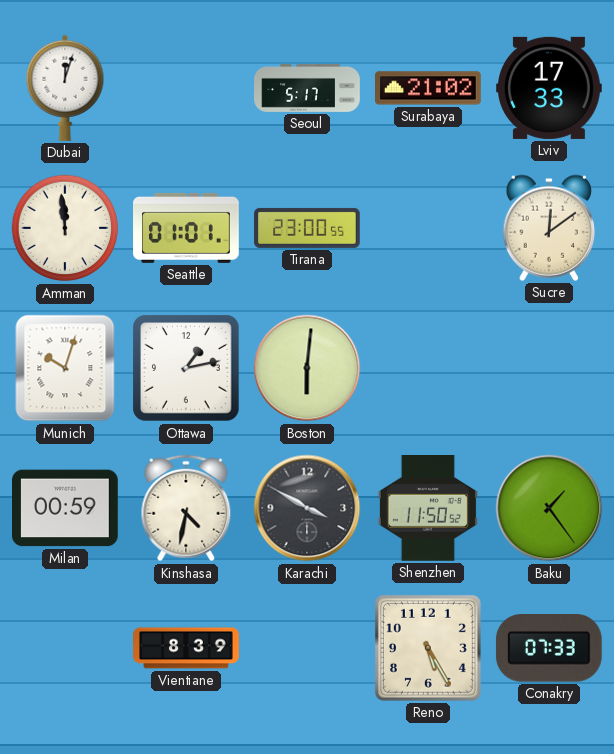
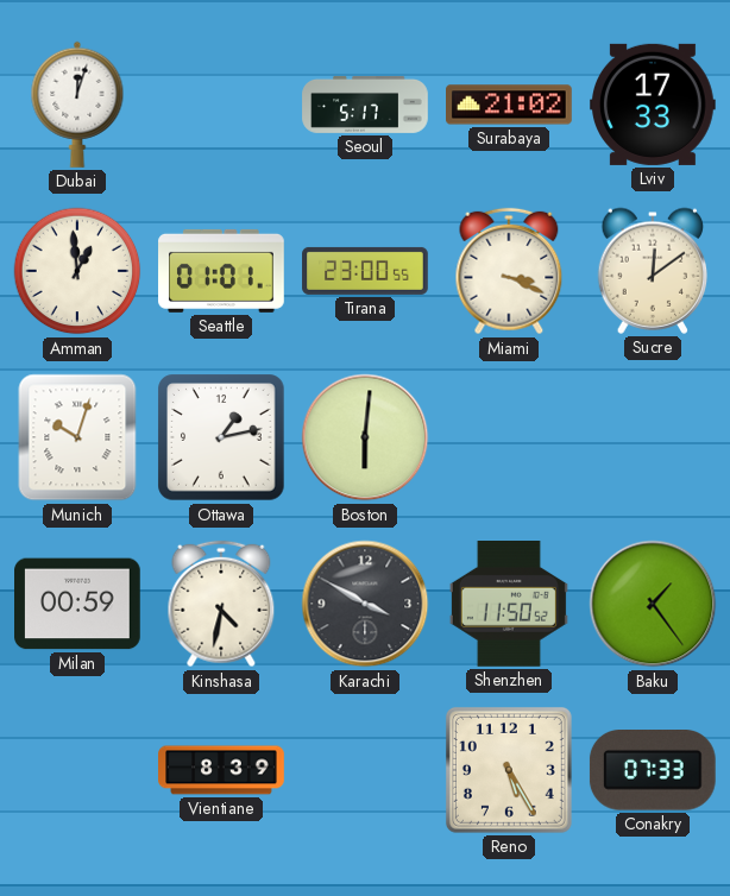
Amman: 11:59 -> 12:59 (77, 271)
Miami: none -> 3:19 (509, 271)
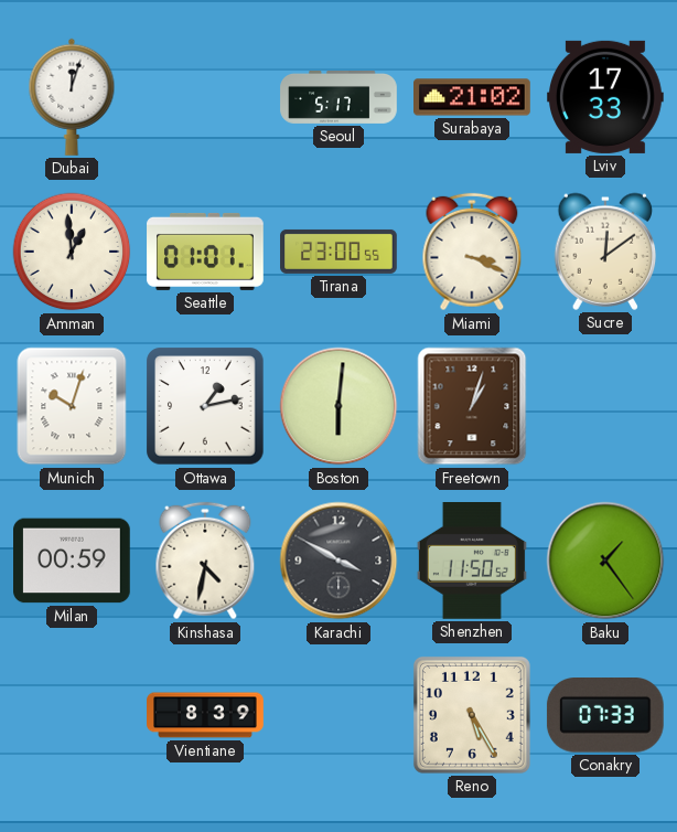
Freetown: none -> 1:03 (472, 406)
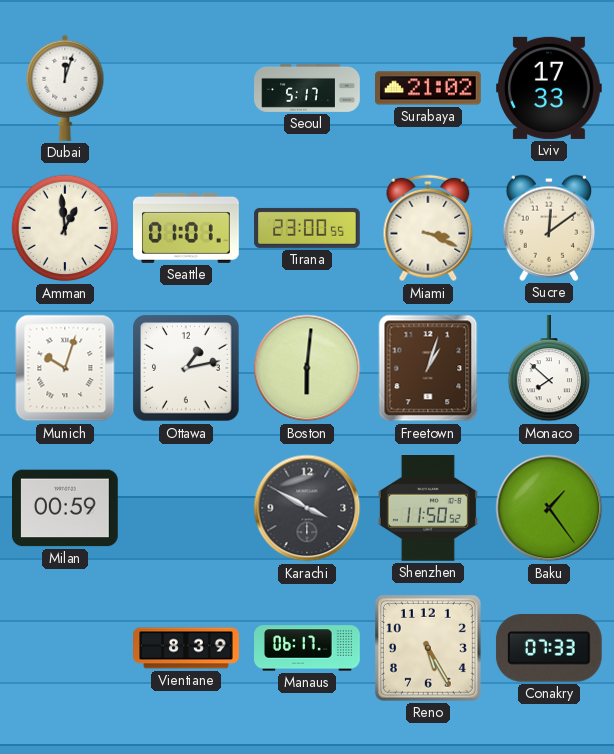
Monaco: none -> 7:52 (549, 369)
Kinshasa: 4:32 -> none (205, 561)
Manaus: none -> 06:17 (307, 648)
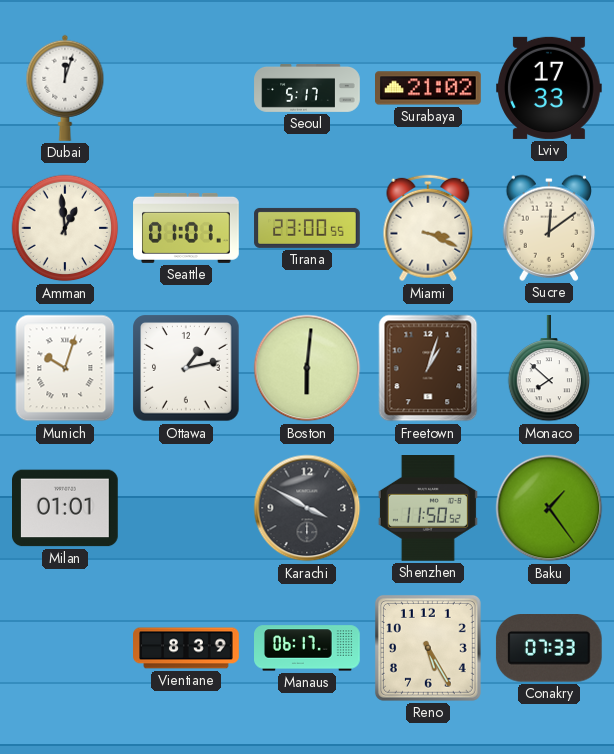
Milan: 00:59 -> 01:01 (66, 508)
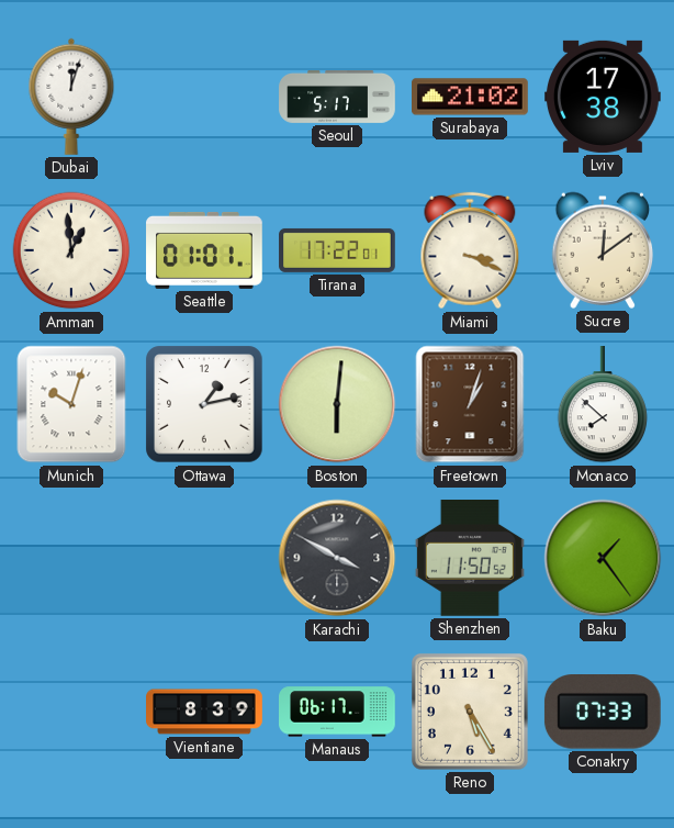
Lviv: 17:33 -> 17:38 (604, 97)
Tirana: 23:00 -> 17:22 (337, 250)
Milan: 01:01 -> none (66, 508)
